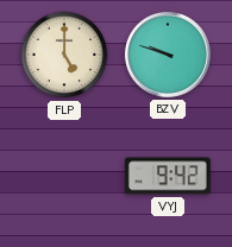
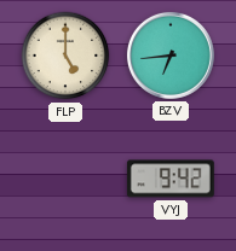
BZV: 9:48 -> 6:44 (171, 56)
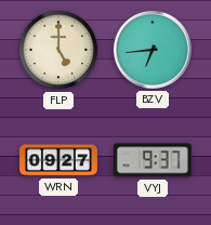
WRN: none -> 09:27 (60, 160)
VYJ: 9:42 -> 9:37 (153, 160)
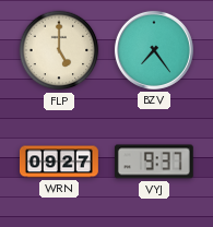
BZV: 6:44 -> 7:24 (154, 50)
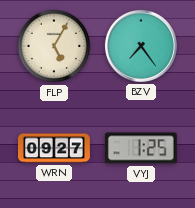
FLP: 5:00 -> 5:05 (54, 46)
VYJ: 9:37 -> 1:25 (141, 148)
